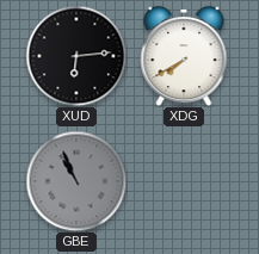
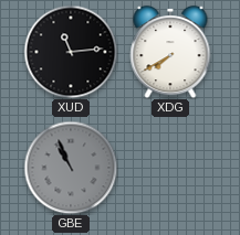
XUD: 6:14 -> 11:14 (71, 52)
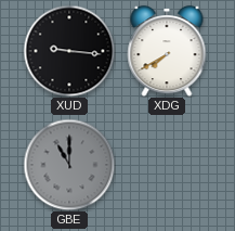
XUD: 11:14 -> 9:16 (69, 51)
GBE: 10:56 -> 11:00 (69, 165)
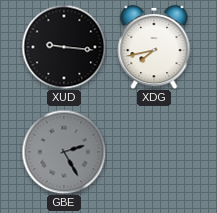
XDG: 7:40 -> 7:43 (154, 47)
GBE: 11:00 -> 2:25 (64, 152)
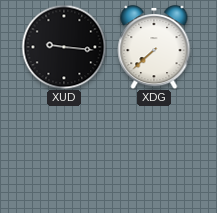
XDG: 7:43 -> 7:38 (154, 47)
GBE: 2:25 -> none (64, 152)
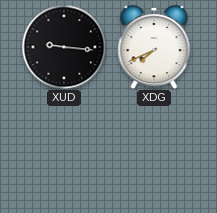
XDG: 7:38 -> 7:41 (154, 47)
